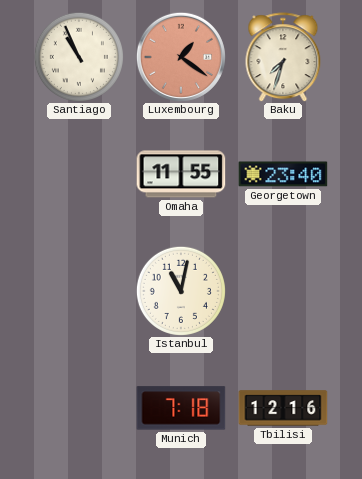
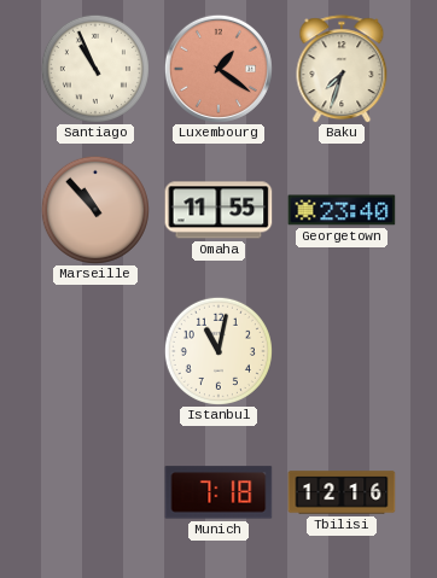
Marseille: none -> 10:53 (95, 210)
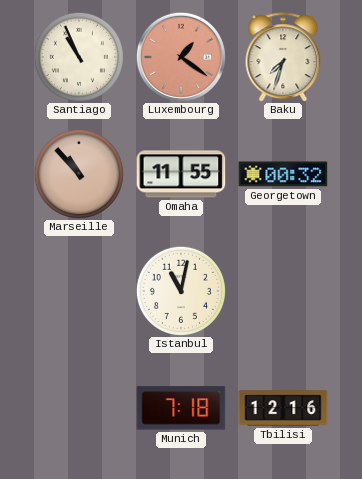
Georgetown: 23:40 -> 00:32 (283, 174)
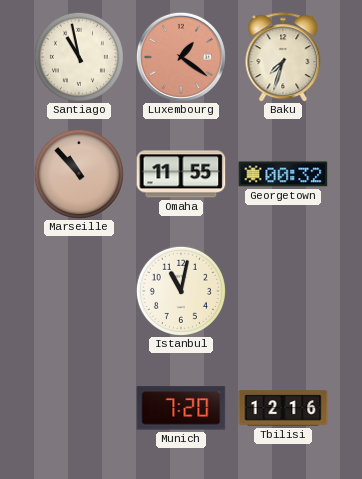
Santiago: 10:56 -> 10:58 (79, 57)
Munich: 7:18 -> 7:20 (181, 408)
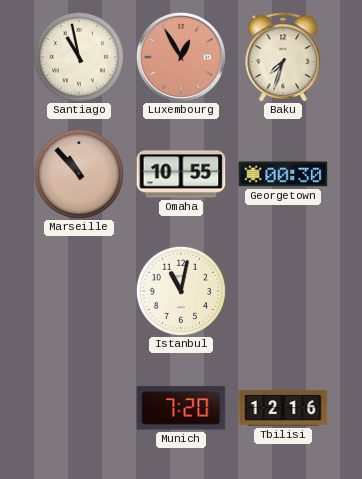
Luxembourg: 1:21 -> 12:55 (181, 57)
Omaha: 11:55 -> 10:55 (181, 174)
Georgetown: 00:32 -> 00:30 (283, 174)
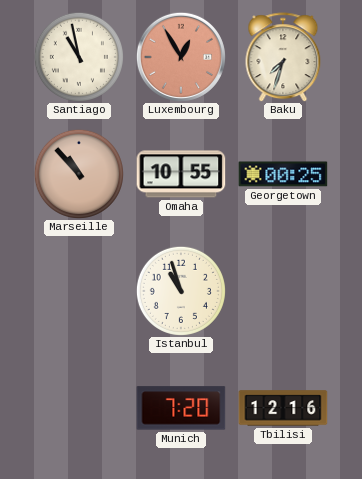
Georgetown: 00:30 -> 00:25 (283, 174)
Istanbul: 11:02 -> 10:57 (181, 291)
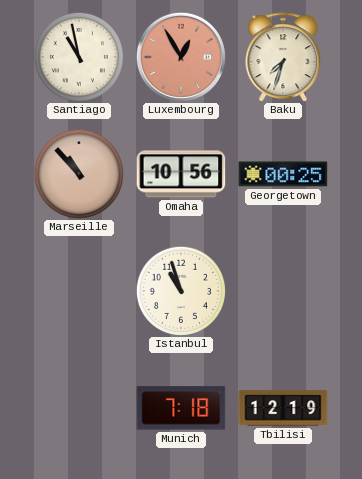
Omaha: 10:55 -> 10:56 (181, 174)
Munich: 7:20 -> 7:18 (181, 408)
Tbilisi: 12:16 -> 12:19 (283, 408)
